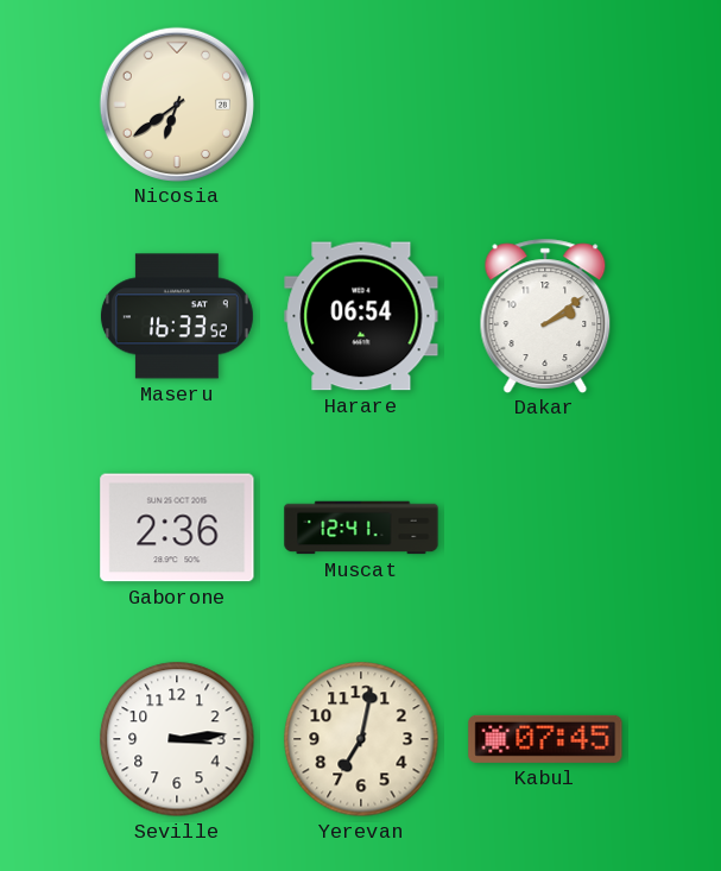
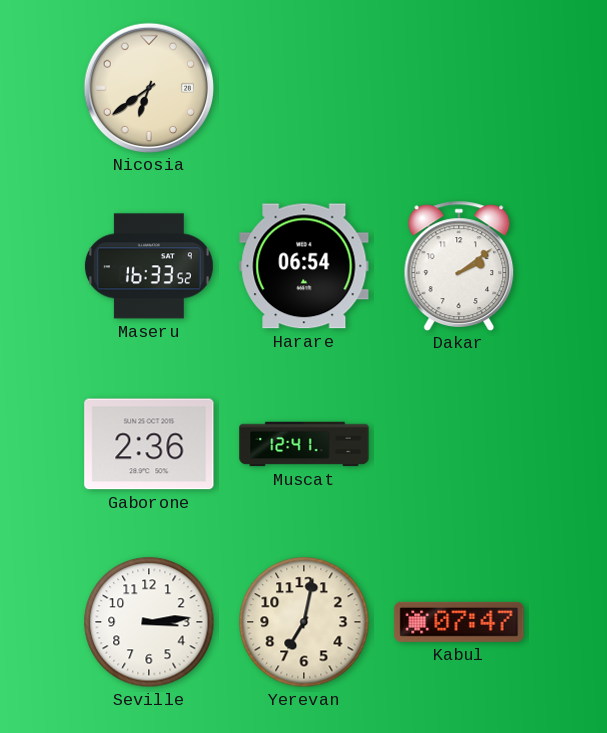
Kabul: 07:45 -> 07:47 (459, 622)
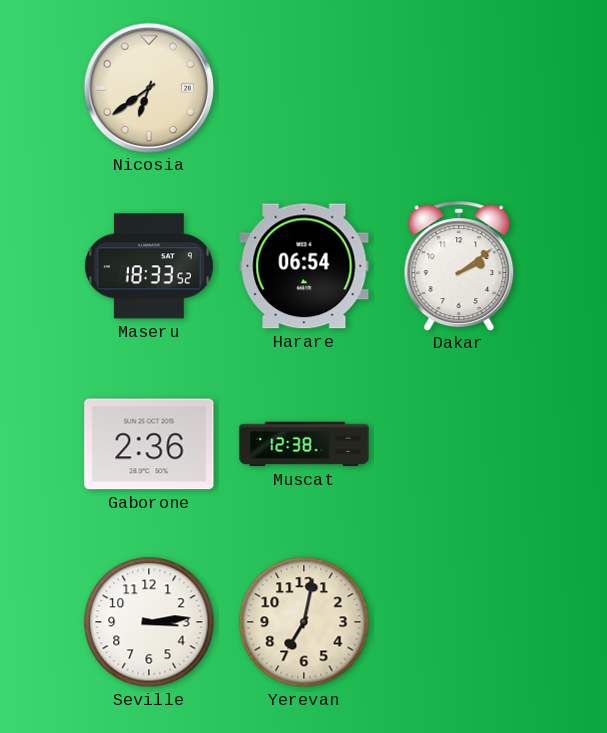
Maseru: 16:33 -> 18:33 (149, 266)
Muscat: 12:41 -> 12:38 (304, 444)
Kabul: 07:47 -> none (459, 622)
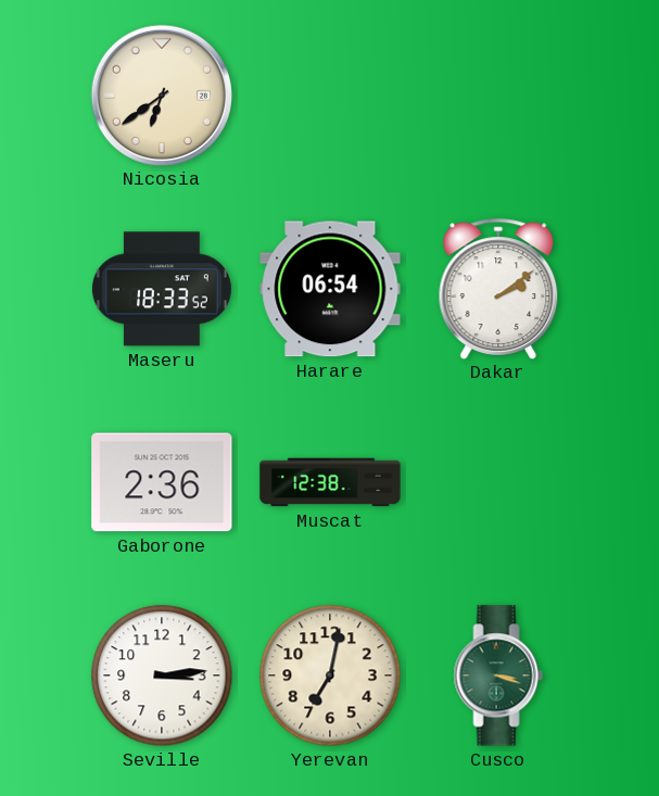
Cusco: none -> 3:18 (498, 675)
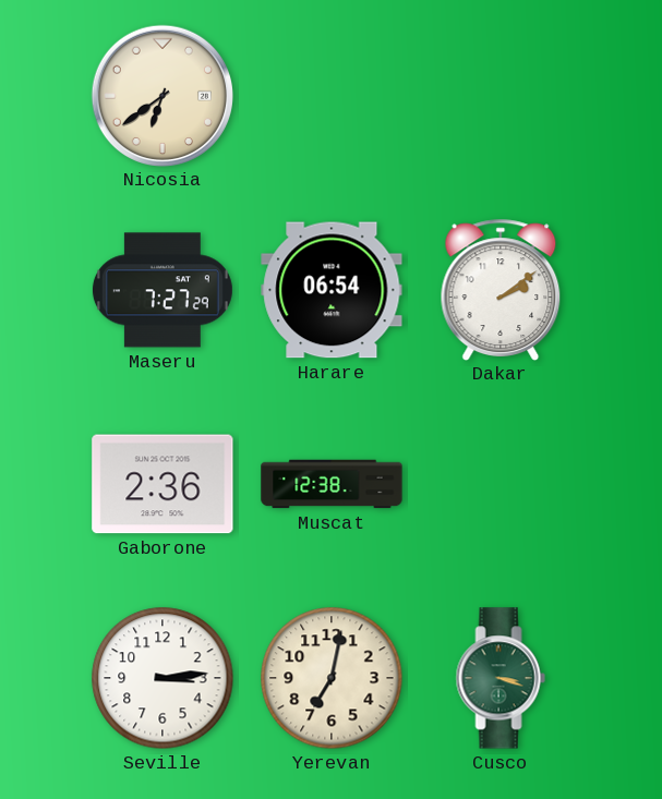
Maseru: 18:33 -> 7:27 (163, 290)
